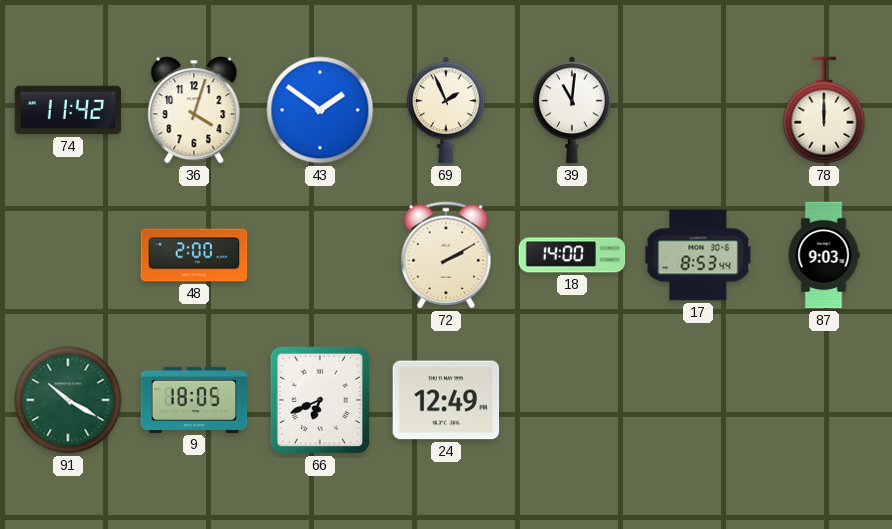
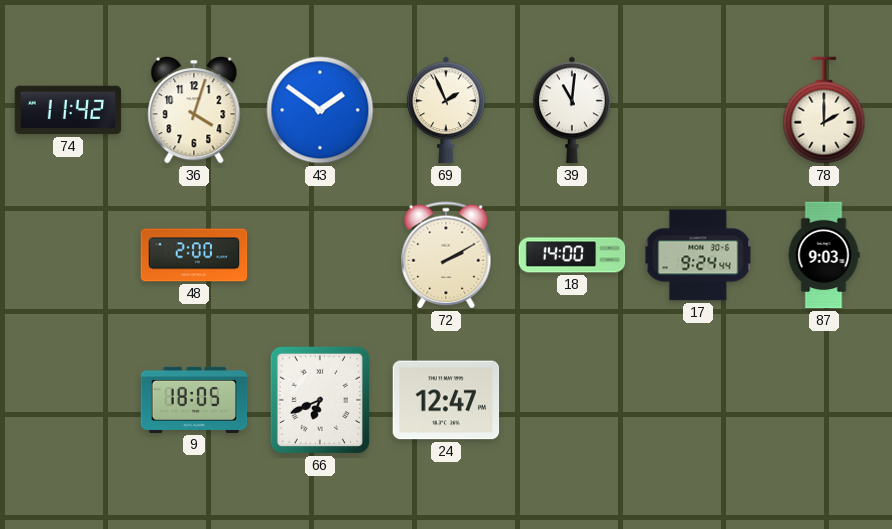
78: 12:00 -> 2:00 (824, 110)
17: 8:53 -> 9:24 (698, 255)
91: 10:20 -> none (68, 400)
24: 12:49 -> 12:47 (446, 400)
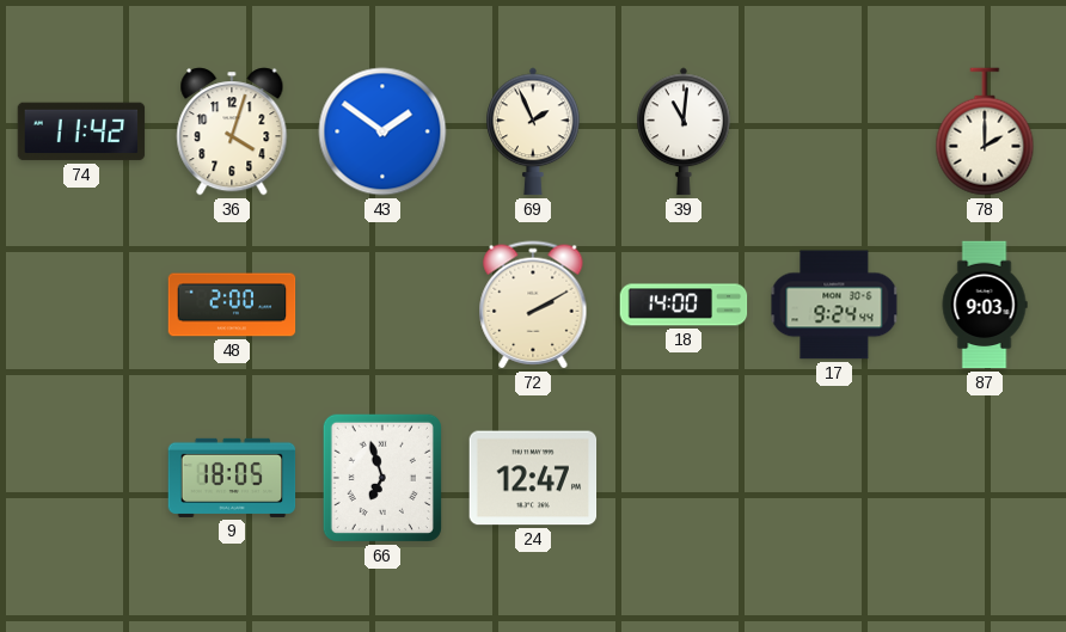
66: 6:41 -> 6:57 (382, 478)
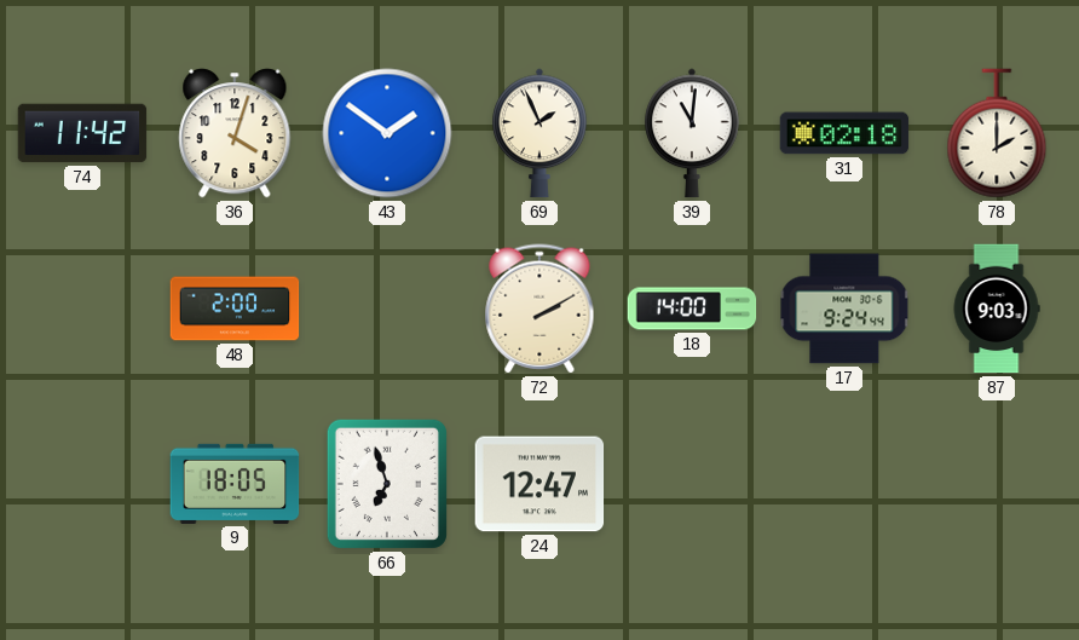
31: none -> 02:18 (844, 133)
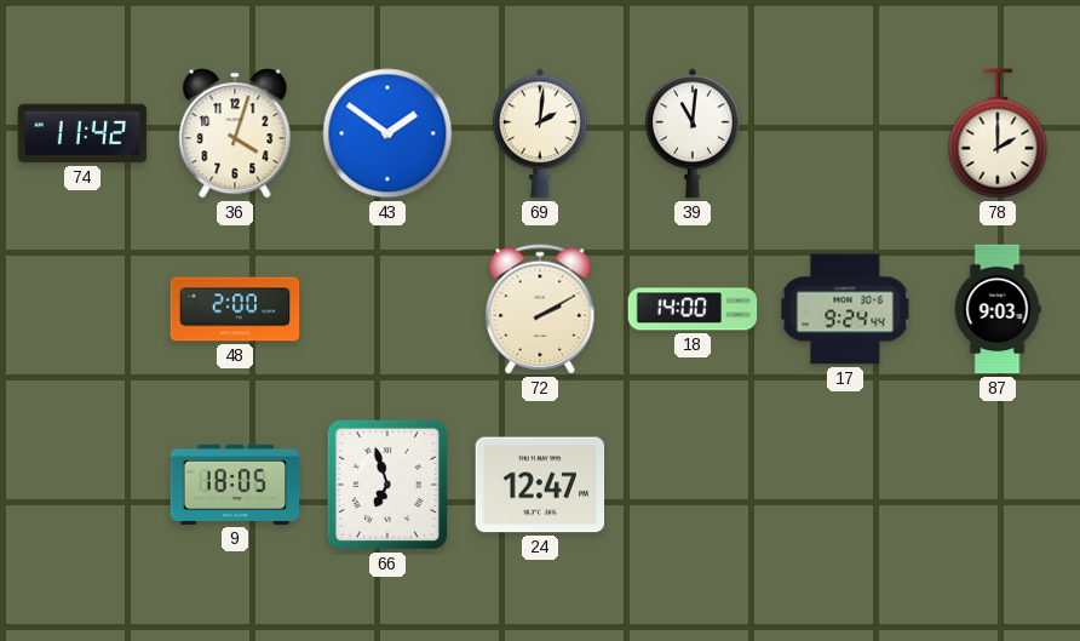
69: 1:56 -> 2:01 (540, 133)
31: 02:18 -> none (844, 133)
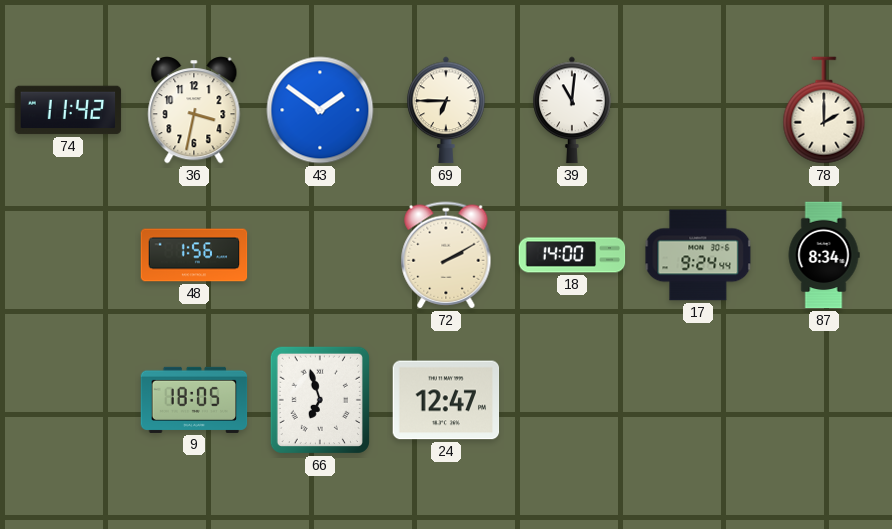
36: 4:03 -> 3:32 (194, 110)
69: 2:01 -> 6:45 (446, 110)
48: 2:00 -> 1:56 (194, 255)
87: 9:03 -> 8:34 (824, 255)
